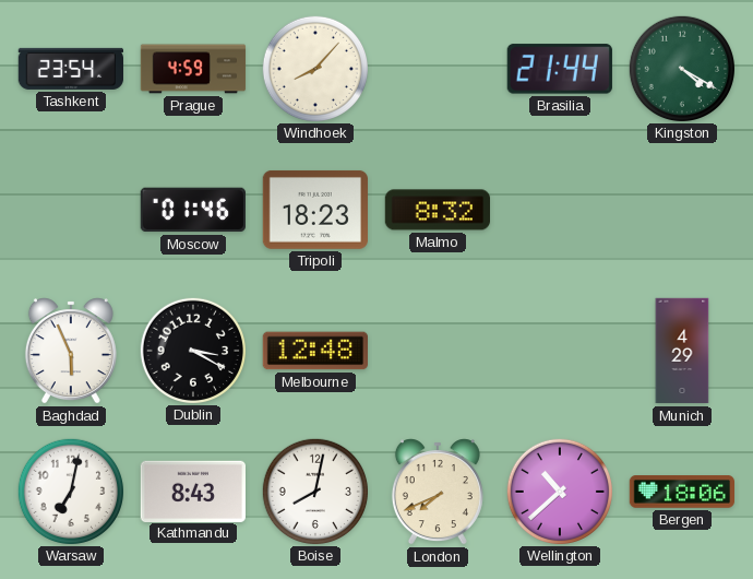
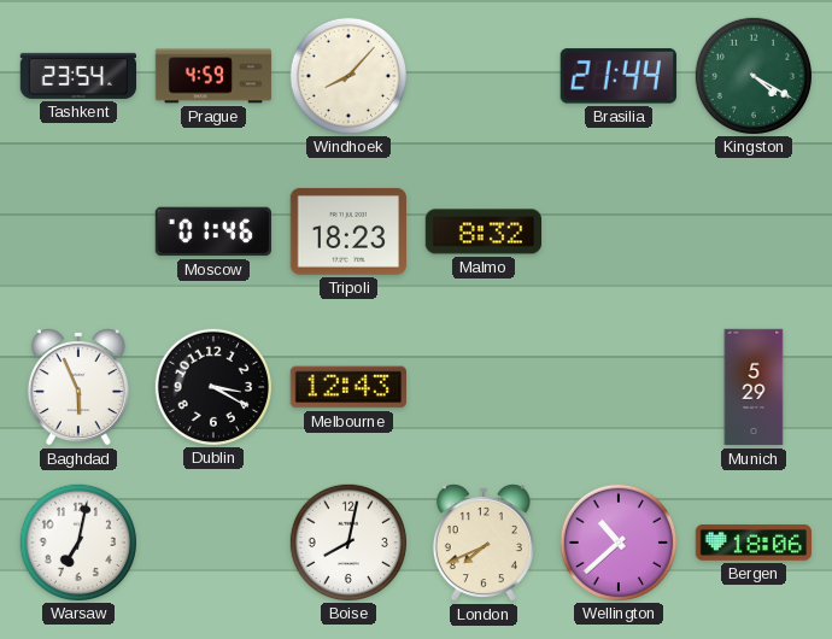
Melbourne: 12:48 -> 12:43 (347, 387)
Munich: 4:29 -> 5:29 (754, 387)
Kathmandu: 8:43 -> none (192, 491)
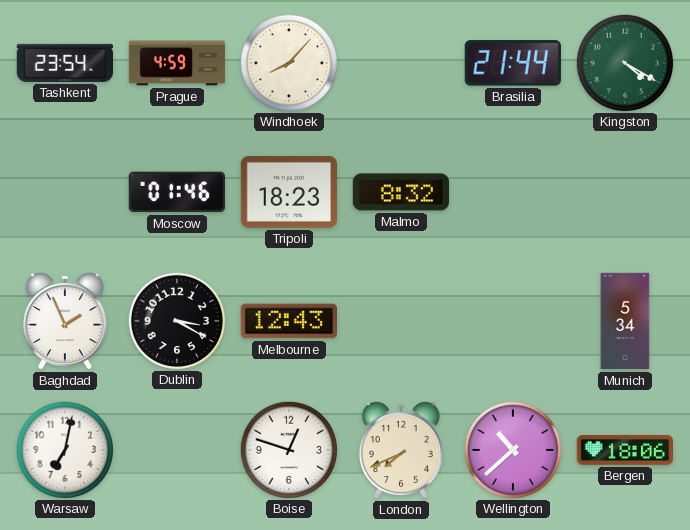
Baghdad: 5:56 -> 1:56 (65, 321)
Munich: 5:29 -> 5:34 (625, 321)
Boise: 8:02 -> 12:48 (288, 449)
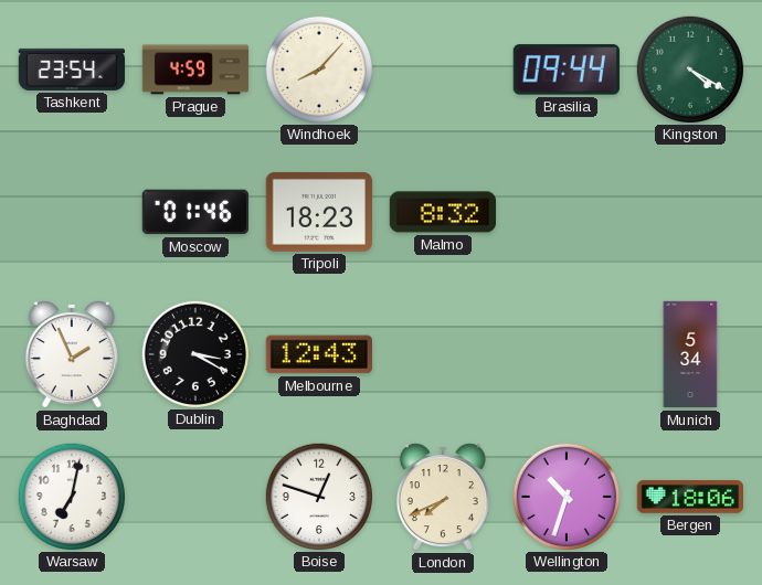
Brasilia: 21:44 -> 09:44 (567, 70)
Wellington: 10:38 -> 10:33 (565, 496)
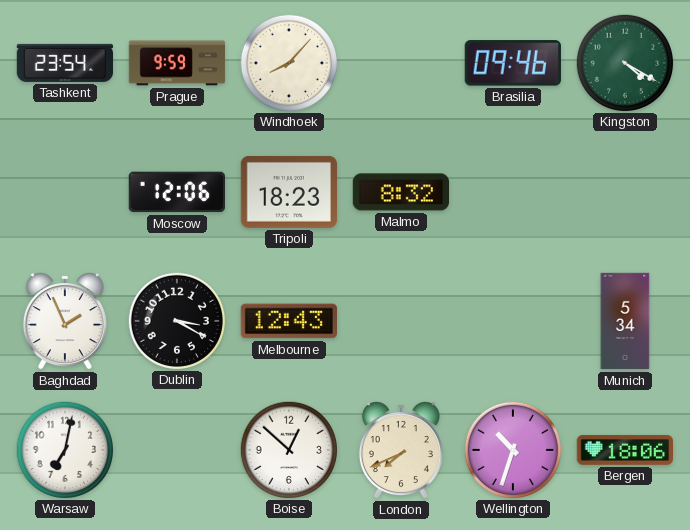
Prague: 4:59 -> 9:59 (177, 63)
Brasilia: 09:44 -> 09:46 (513, 63)
Moscow: 01:46 -> 12:06 (177, 192)
Boise: 12:48 -> 12:52 (288, 449)
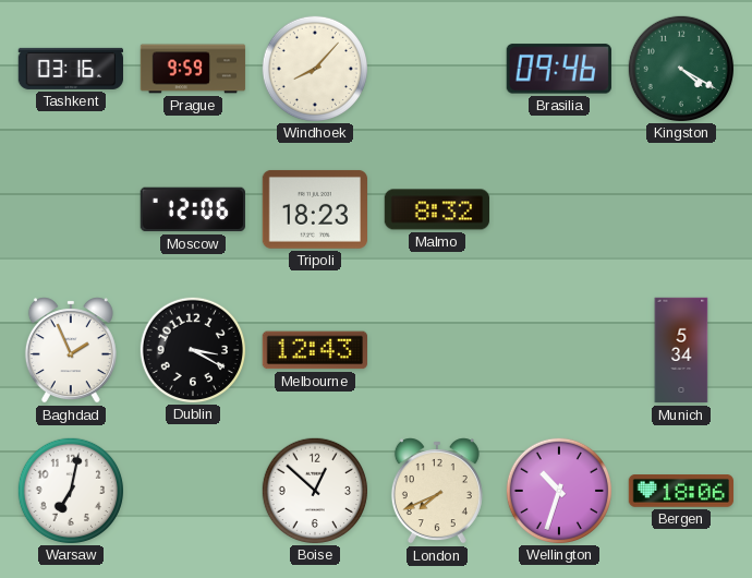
Tashkent: 23:54 -> 03:16 (70, 69)
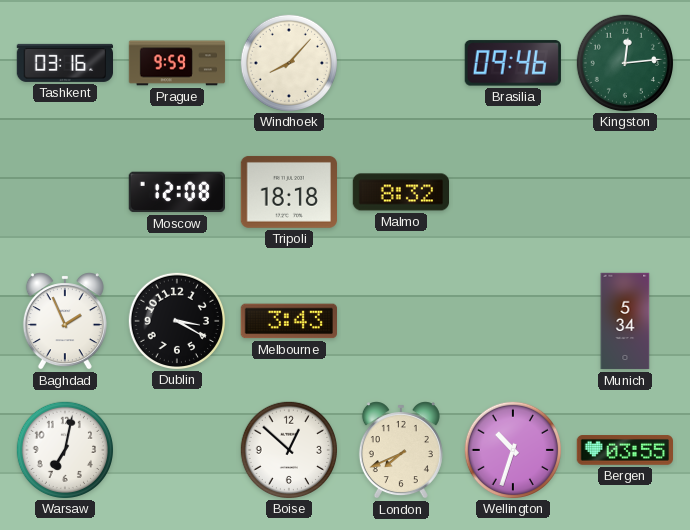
Kingston: 4:20 -> 12:14 (624, 62)
Moscow: 12:06 -> 12:08 (177, 192)
Tripoli: 18:23 -> 18:18 (288, 192)
Melbourne: 12:43 -> 3:43 (288, 321)
Bergen: 18:06 -> 03:55 (624, 451)
